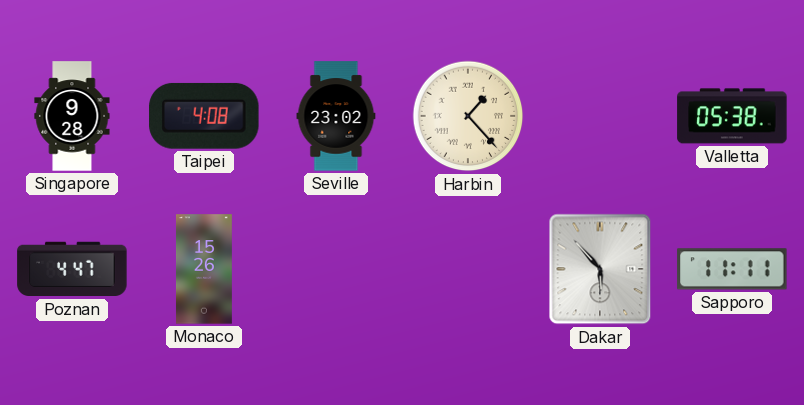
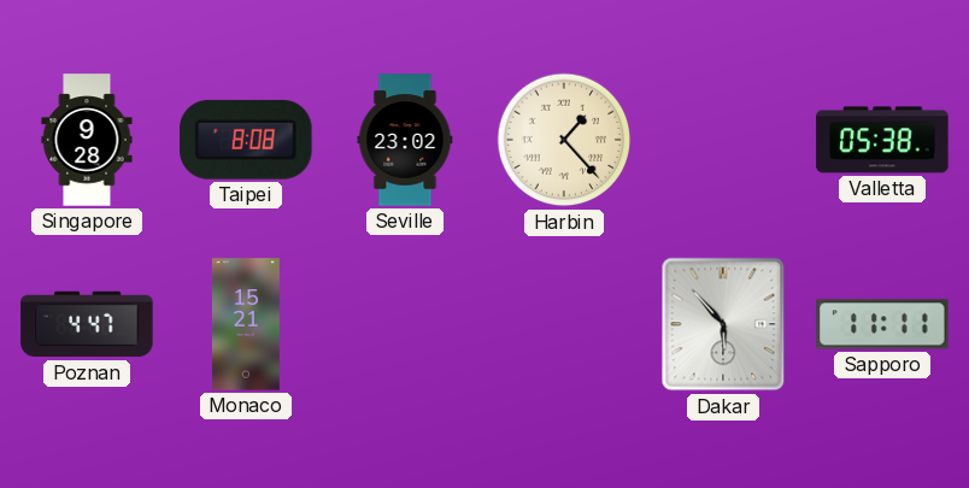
Taipei: 4:08 -> 8:08 (246, 140)
Monaco: 15:26 -> 15:21 (246, 324)
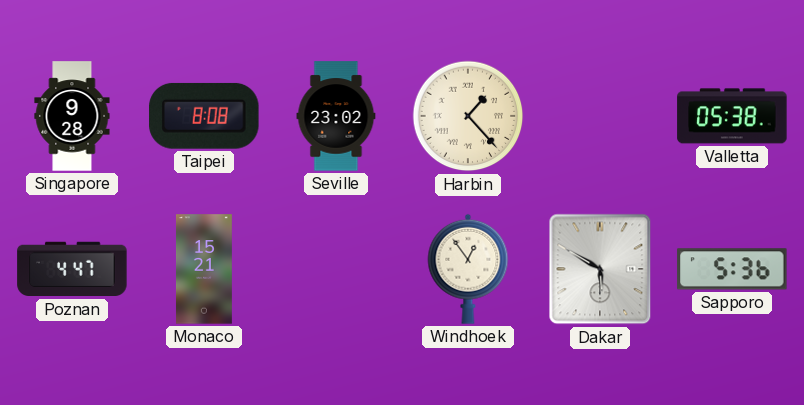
Windhoek: none -> 12:54 (468, 269)
Dakar: 5:53 -> 5:50 (600, 269)
Sapporo: 11:11 -> 5:36 (732, 269)
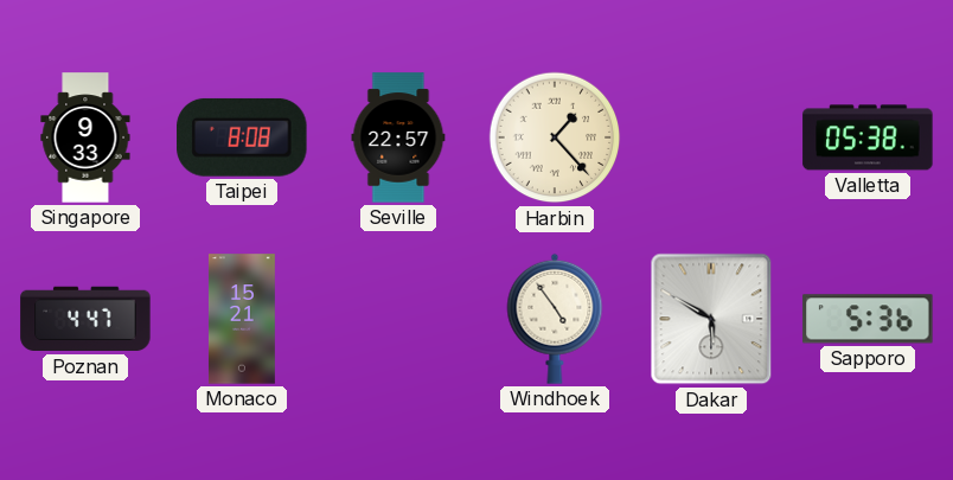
Singapore: 9:28 -> 9:33 (85, 137)
Seville: 23:02 -> 22:57 (398, 137)
Windhoek: 12:54 -> 4:54 (555, 319)
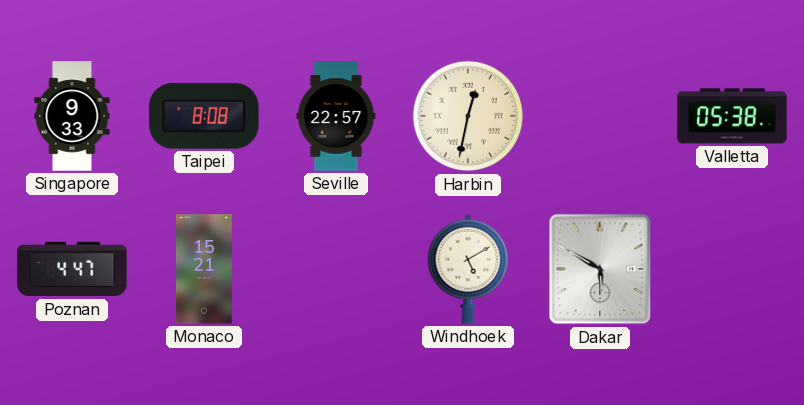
Harbin: 1:23 -> 12:32 (468, 116)
Windhoek: 4:54 -> 5:10 (468, 269)
Sapporo: 5:36 -> none (868, 319)
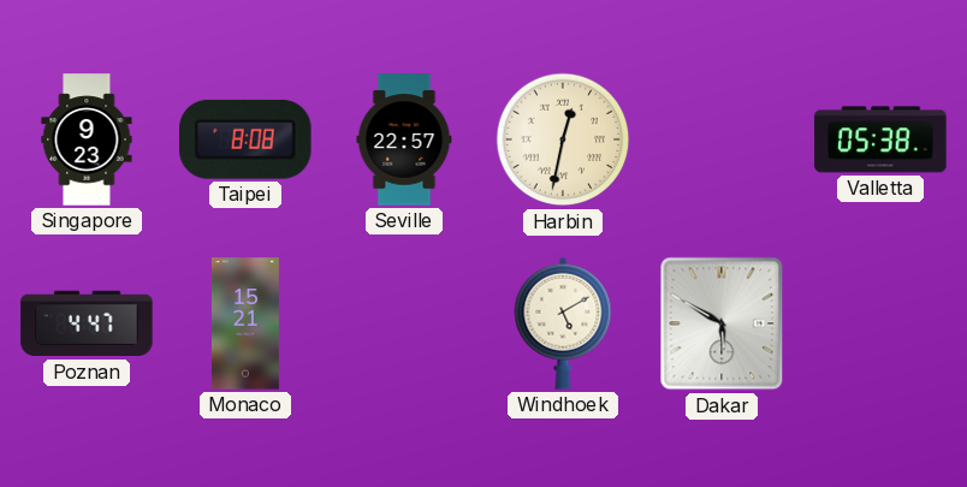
Singapore: 9:33 -> 9:23 (87, 139)
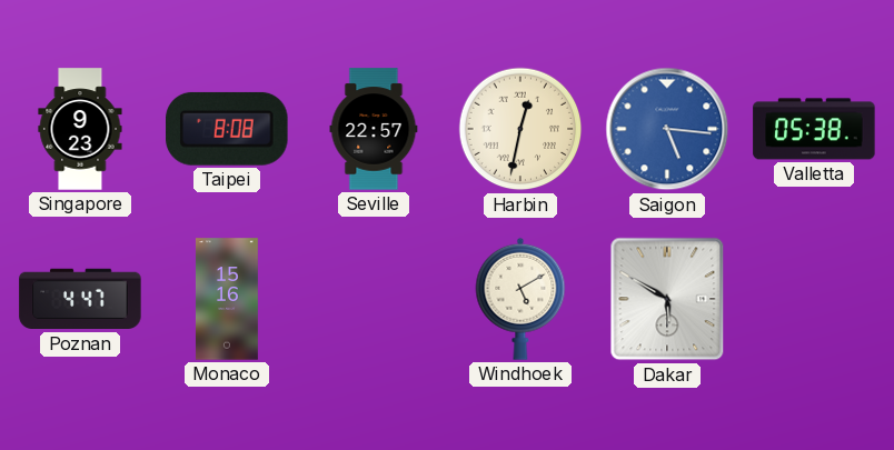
Saigon: none -> 5:16 (667, 129)
Monaco: 15:21 -> 15:16 (227, 299)
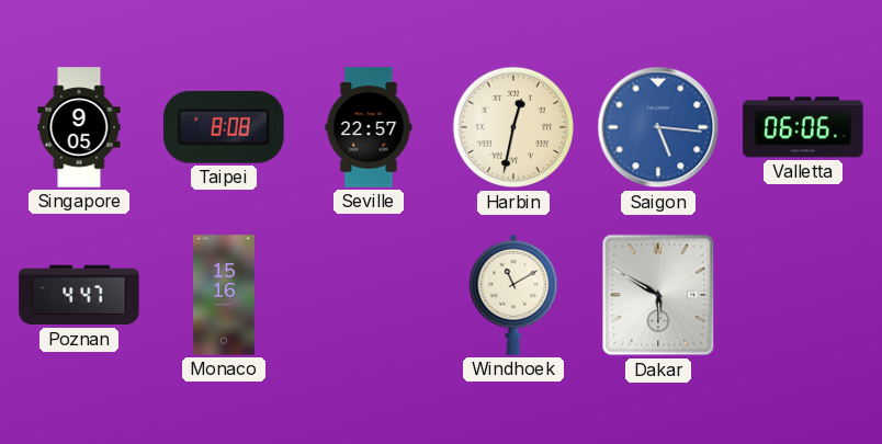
Singapore: 9:23 -> 9:05 (79, 127)
Valletta: 05:38 -> 06:06 (803, 127)
Windhoek: 5:10 -> 11:10 (513, 295)
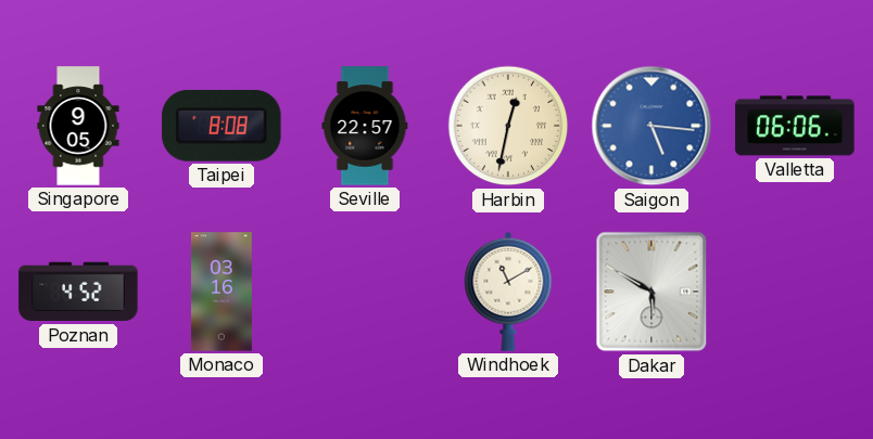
Poznan: 4:47 -> 4:52 (78, 292)
Monaco: 15:16 -> 03:16 (222, 292)
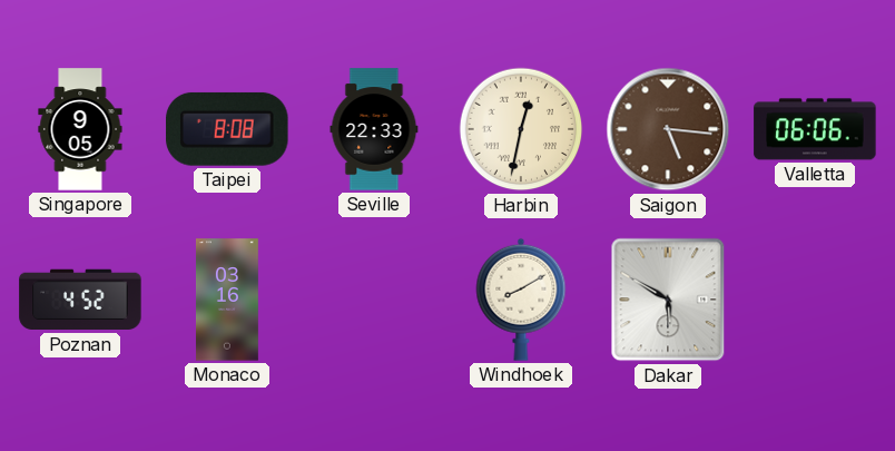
Seville: 22:57 -> 22:33 (374, 129)
Saigon dial: blue -> brown (668, 129)
Windhoek: 11:10 -> 8:10 (521, 300)
